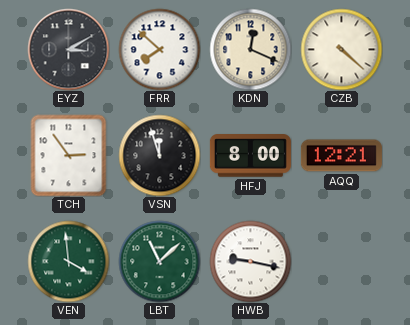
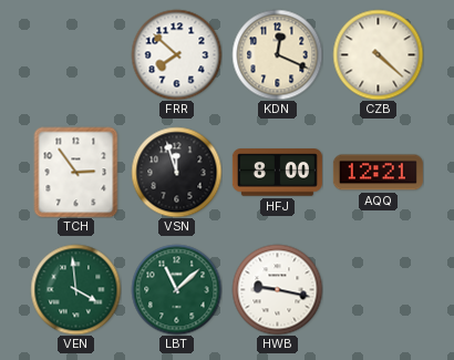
EYZ: 3:10 -> none (68, 49)
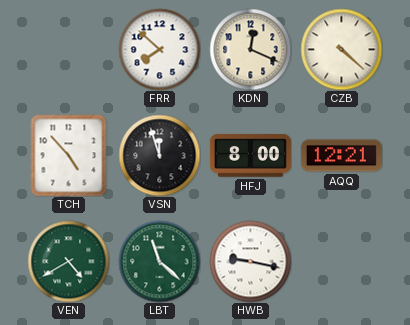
TCH: 2:54 -> 4:53 (69, 155)
VEN: 3:59 -> 4:40 (68, 261)
LBT: 11:08 -> 11:22 (159, 261)
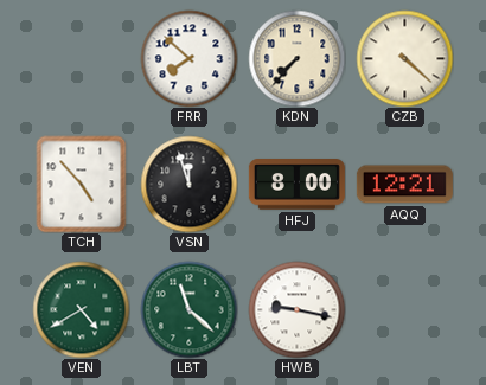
KDN: 12:19 -> 7:37 (296, 58)
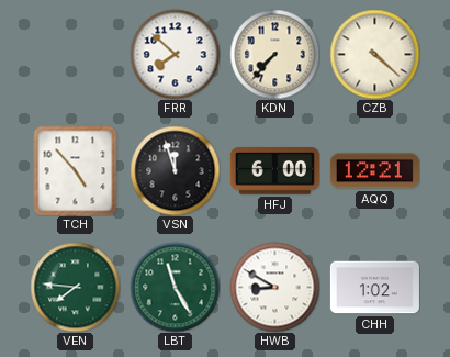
HFJ: 8:00 -> 6:00 (274, 171)
VEN: 4:40 -> 7:46 (75, 287)
LBT: 11:22 -> 11:25 (175, 287)
HWB: 9:17 -> 8:50 (274, 287)
CHH: none -> 1:02 (374, 288)
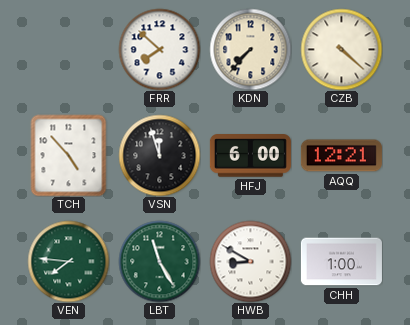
CHH: 1:02 -> 1:00 (341, 262)
